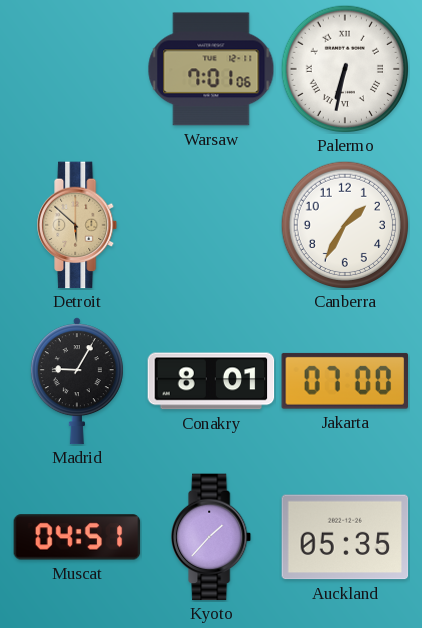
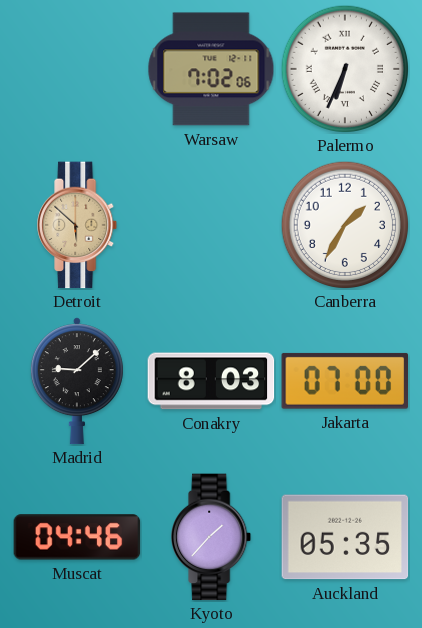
Warsaw: 7:01 -> 7:02 (211, 69)
Palermo: 6:32 -> 6:34 (345, 69)
Madrid: 9:05 -> 9:08 (77, 381)
Conakry: 8:01 -> 8:03 (211, 381)
Muscat: 04:51 -> 04:46 (77, 537)
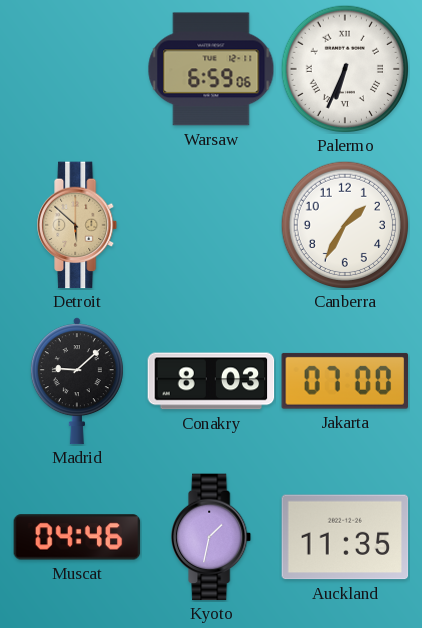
Warsaw: 7:02 -> 6:59 (211, 69)
Kyoto: 1:37 -> 1:32 (212, 537)
Auckland: 05:35 -> 11:35 (345, 537)
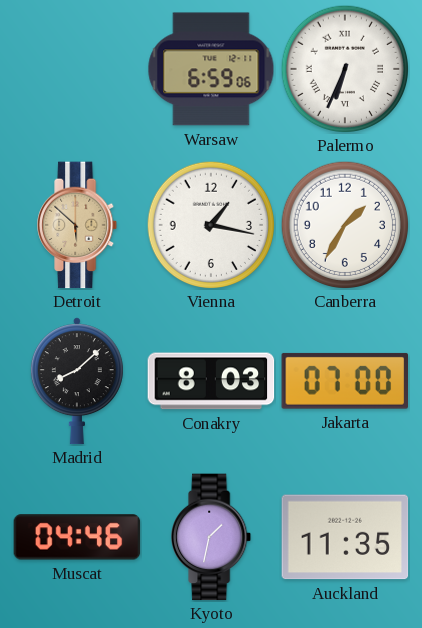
Vienna: none -> 1:17 (211, 225)
Madrid: 9:08 -> 8:08 (77, 381)
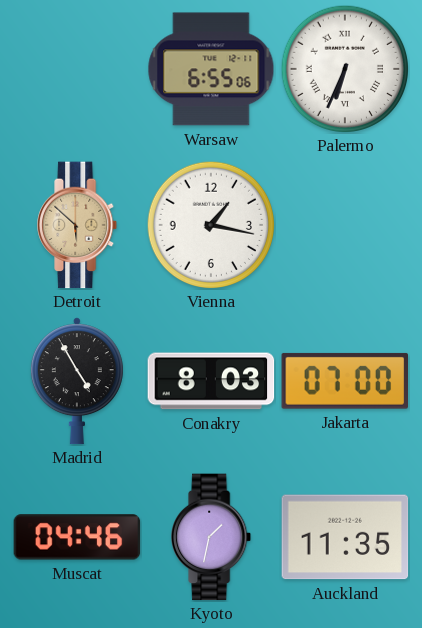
Warsaw: 6:59 -> 6:55 (211, 69)
Canberra: 1:35 -> none (345, 225)
Madrid: 8:08 -> 4:55 (77, 381)
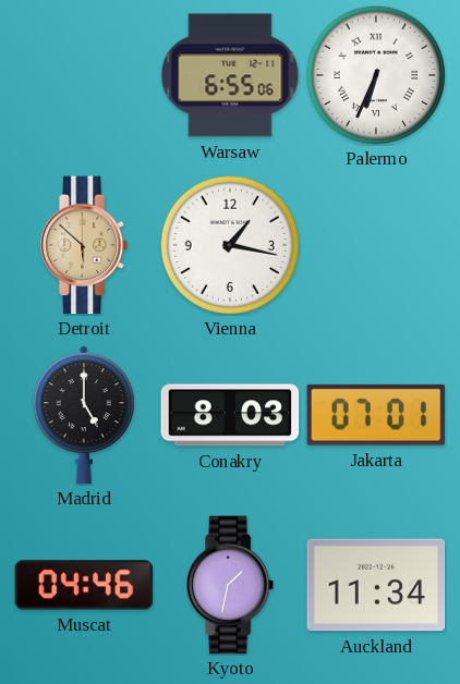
Madrid: 4:55 -> 5:00 (84, 415)
Jakarta: 07:00 -> 07:01 (375, 415)
Auckland: 11:35 -> 11:34 (376, 585)
